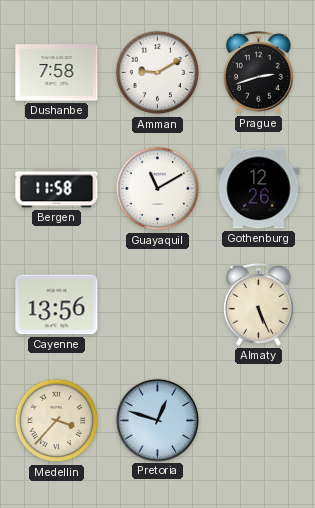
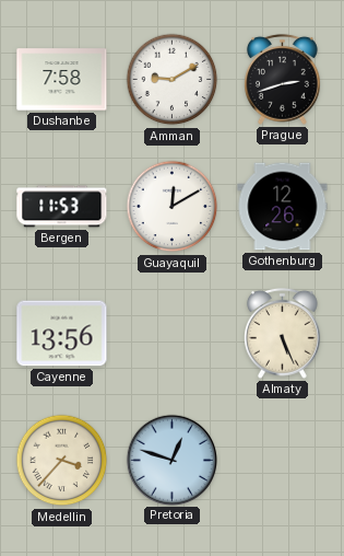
Bergen: 11:58 -> 11:53 (62, 207)
Guayaquil: 11:10 -> 12:10 (173, 207)
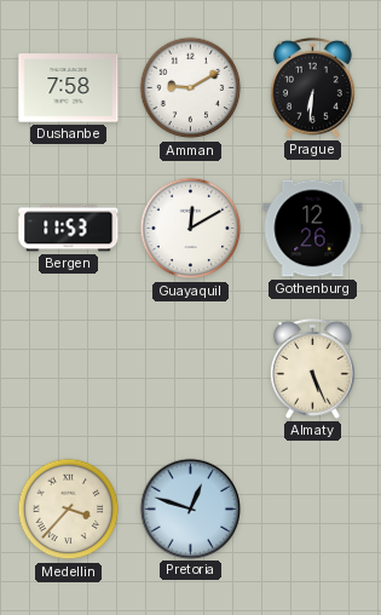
Prague: 2:42 -> 6:31 (313, 87)
Cayenne: 13:56 -> none (62, 334)
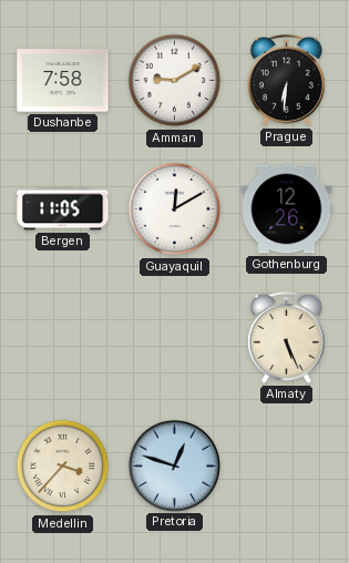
Bergen: 11:53 -> 11:05 (63, 209)
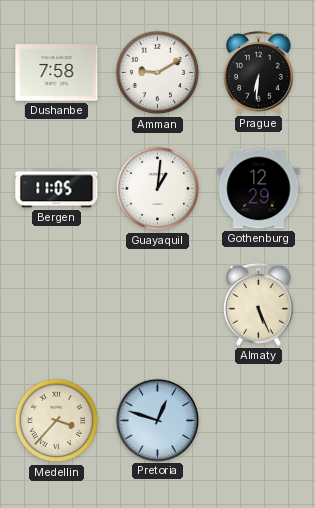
Guayaquil: 12:10 -> 1:01 (158, 189)
Gothenburg: 12:26 -> 12:29 (259, 189)
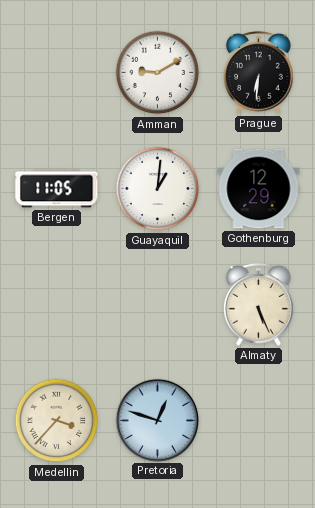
Dushanbe: 7:58 -> none (57, 73)
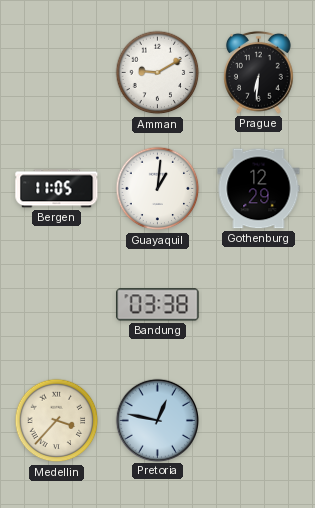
Bandung: none -> 03:38 (158, 305)
Almaty: 5:26 -> none (259, 304)
Pretoria: 12:48 -> 12:47 (157, 420)
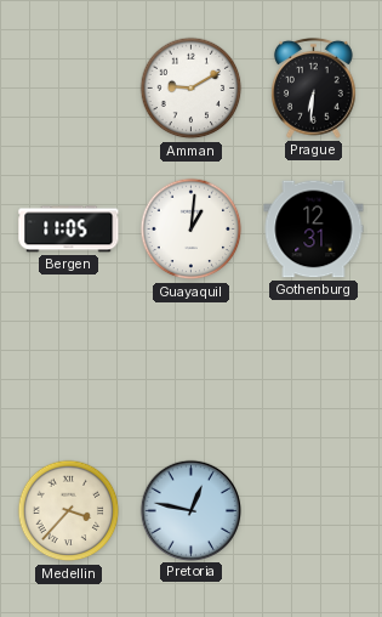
Gothenburg: 12:29 -> 12:31 (314, 230)
Bandung: 03:38 -> none (158, 305)
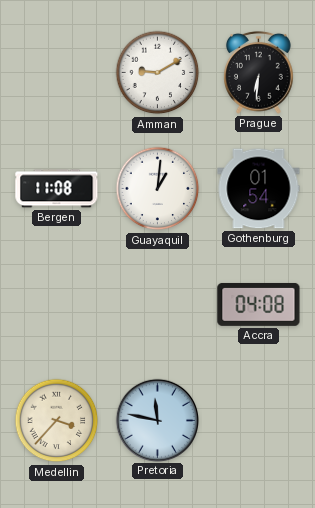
Bergen: 11:05 -> 11:08 (57, 189)
Gothenburg: 12:31 -> 01:54 (259, 189)
Accra: none -> 04:08 (259, 304)
Pretoria: 12:47 -> 11:47 (157, 420)
